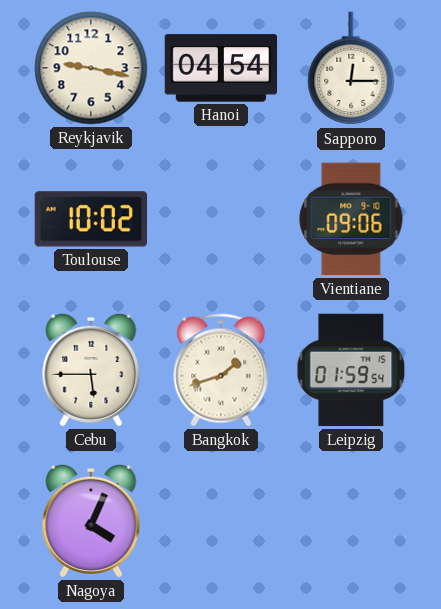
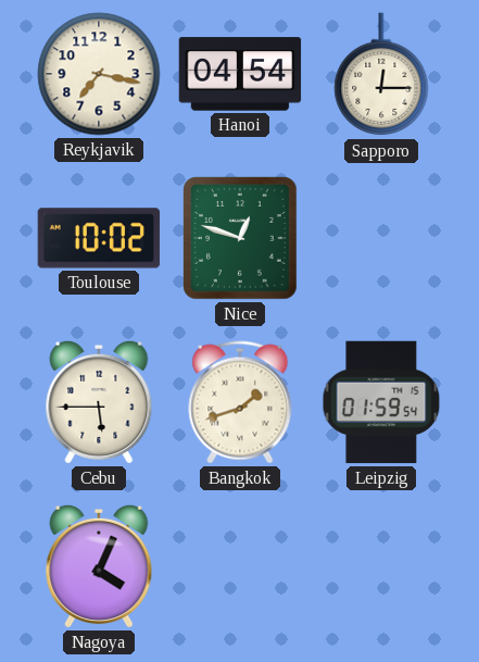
Reykjavik: 9:17 -> 7:17 (99, 74)
Nice: none -> 12:48 (240, 238)
Vientiane: 09:06 -> none (351, 219)
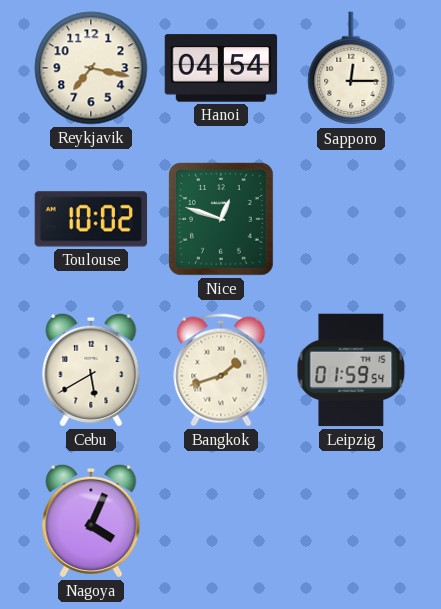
Cebu: 5:45 -> 5:40 (91, 370)
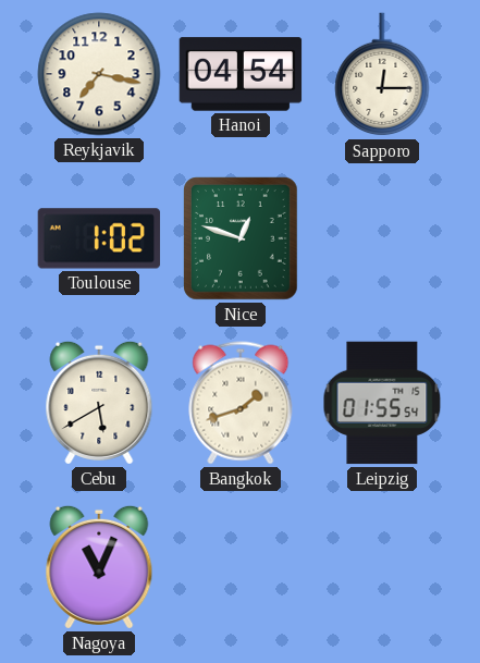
Toulouse: 10:02 -> 1:02 (99, 238)
Leipzig: 01:59 -> 01:55 (382, 403)
Nagoya: 4:04 -> 11:04 (99, 567)
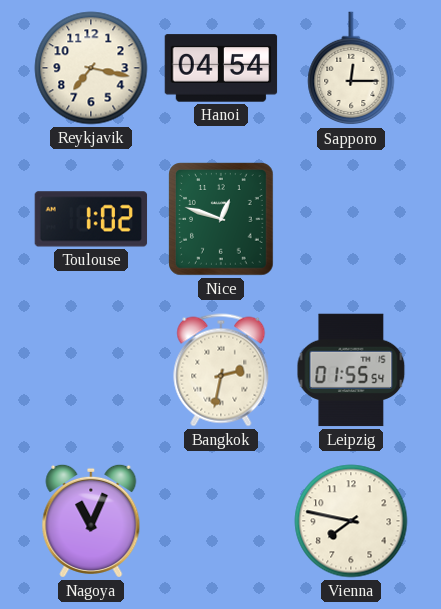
Cebu: 5:40 -> none (99, 403)
Bangkok: 1:42 -> 2:32 (221, 370)
Vienna: none -> 7:47 (351, 521)
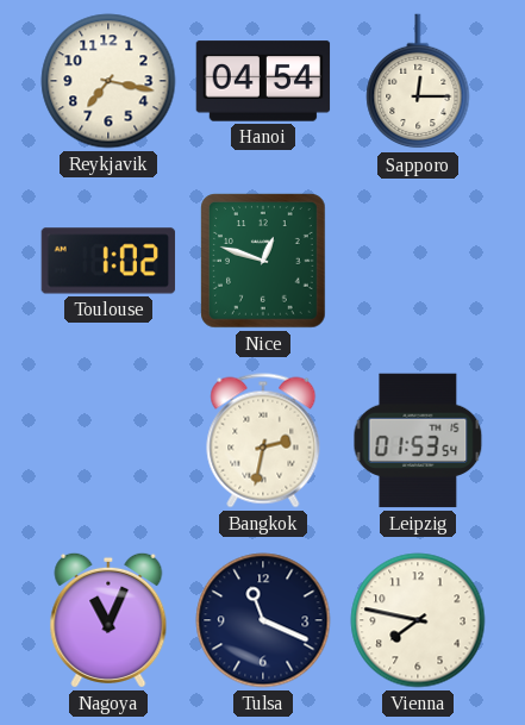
Leipzig: 01:55 -> 01:53 (418, 440)
Tulsa: none -> 11:19 (263, 620)
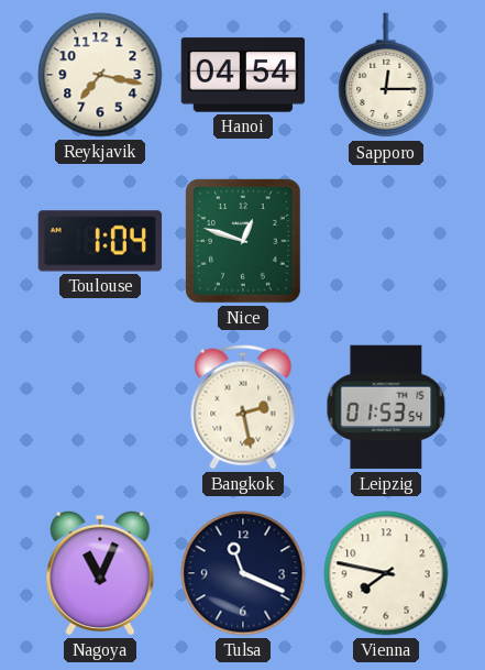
Toulouse: 1:02 -> 1:04 (100, 241)
Bangkok: 2:32 -> 2:28 (243, 407)
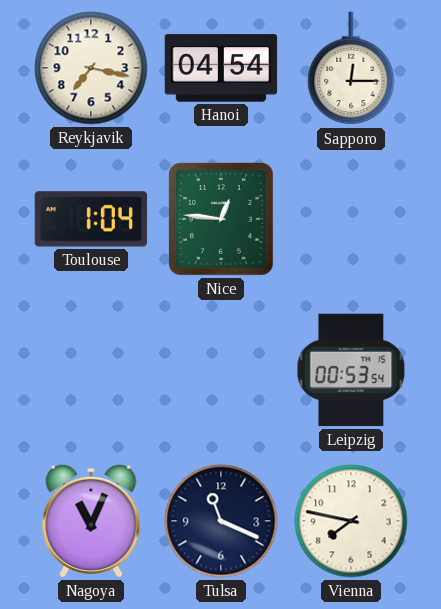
Nice: 12:48 -> 12:46 (221, 219)
Bangkok: 2:28 -> none (243, 407)
Leipzig: 01:53 -> 00:53 (351, 370)
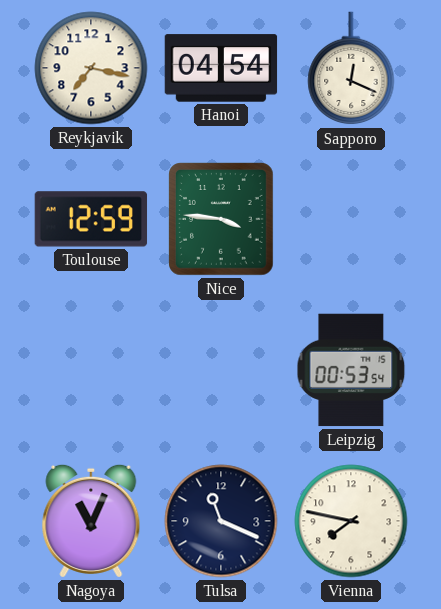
Sapporo: 12:15 -> 12:19 (351, 69)
Toulouse: 1:04 -> 12:59 (91, 219)
Nice: 12:46 -> 3:46 (221, 219)
